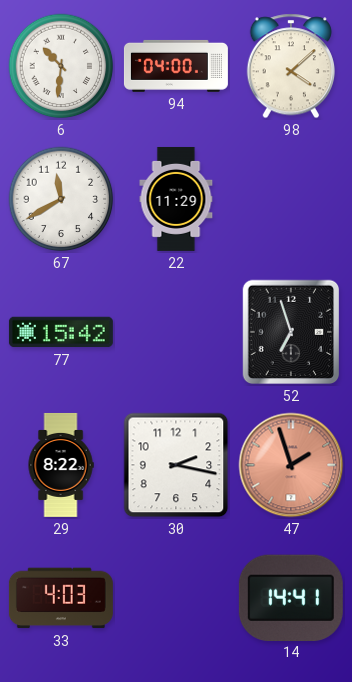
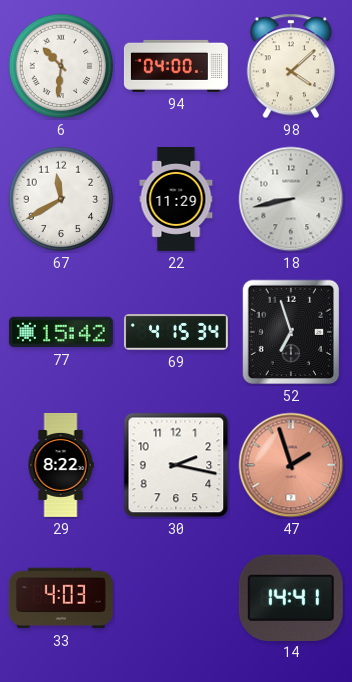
18: none -> 8:43 (291, 199)
69: none -> 4:15 (176, 332)
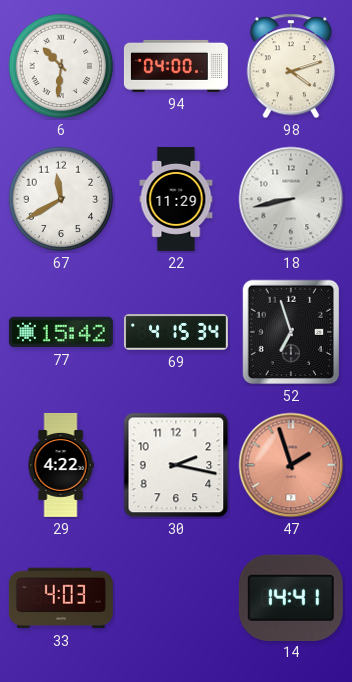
98: 4:08 -> 4:12 (290, 66)
29: 8:22 -> 4:22 (61, 465)
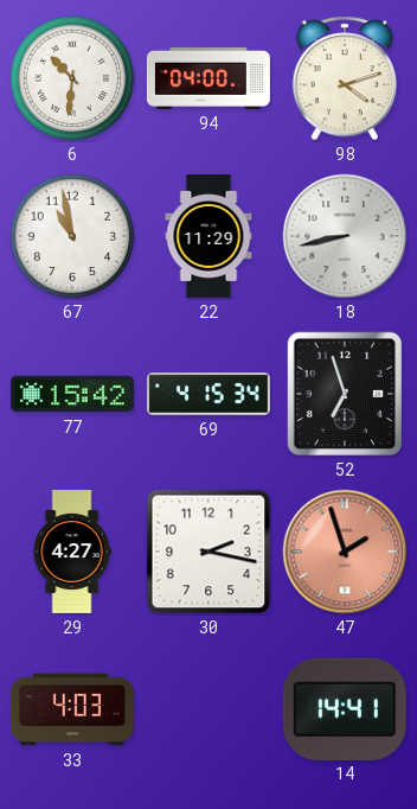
67: 11:40 -> 10:58 (72, 236)
29: 4:22 -> 4:27 (72, 552)
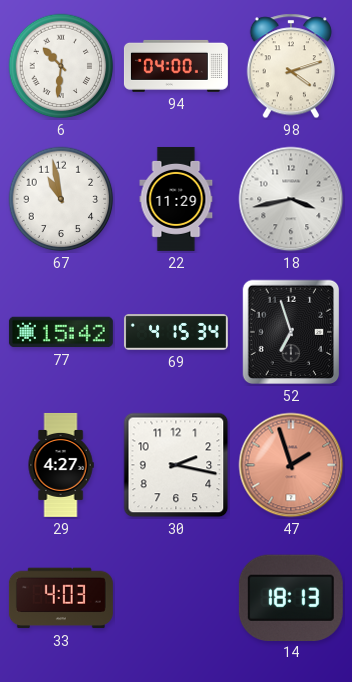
18: 8:43 -> 3:43 (291, 199)
14: 14:41 -> 18:13 (291, 597)
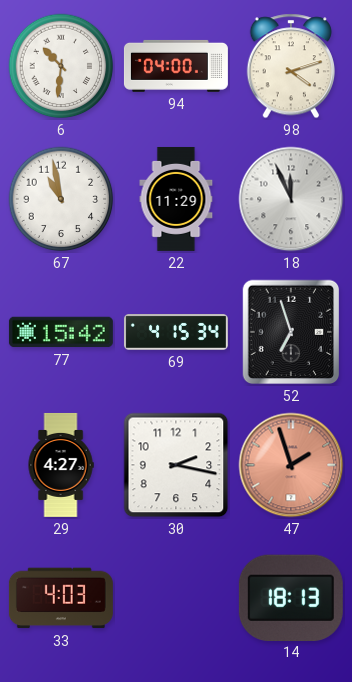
18: 3:43 -> 11:56 (291, 199)
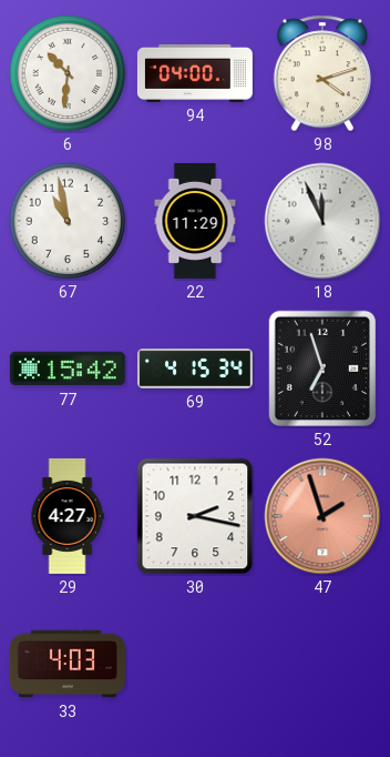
14: 18:13 -> none (291, 597)
